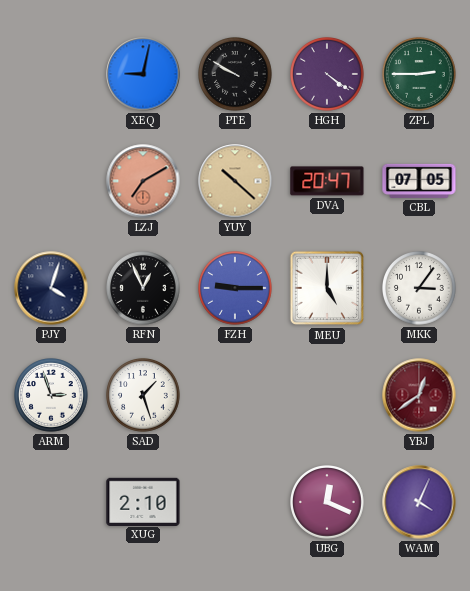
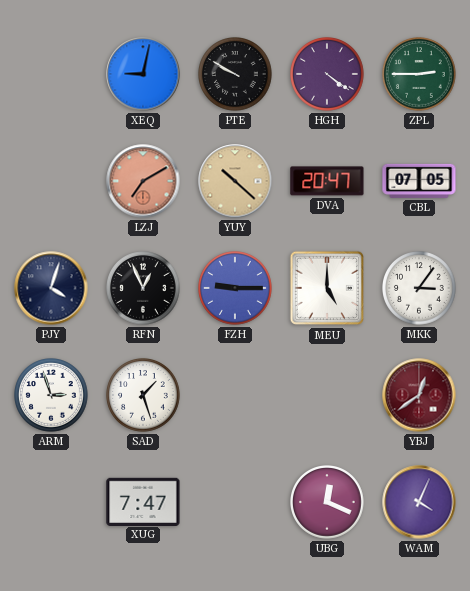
XUG: 2:10 -> 7:47 (143, 501)
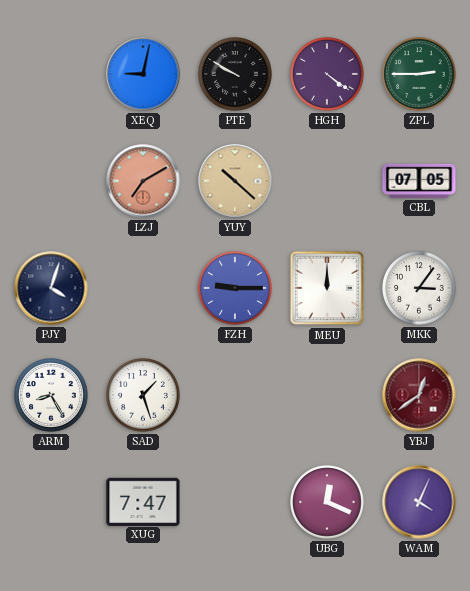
DVA: 20:47 -> none (327, 181)
RFN: 12:56 -> none (144, 289)
MEU: 5:00 -> 12:00 (327, 288)
ARM: 2:57 -> 8:25 (52, 396)
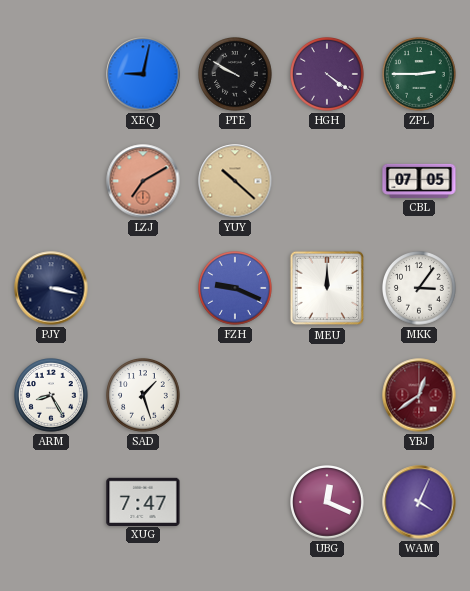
PJY: 4:03 -> 3:17 (51, 288)
FZH: 9:15 -> 9:19 (236, 289)
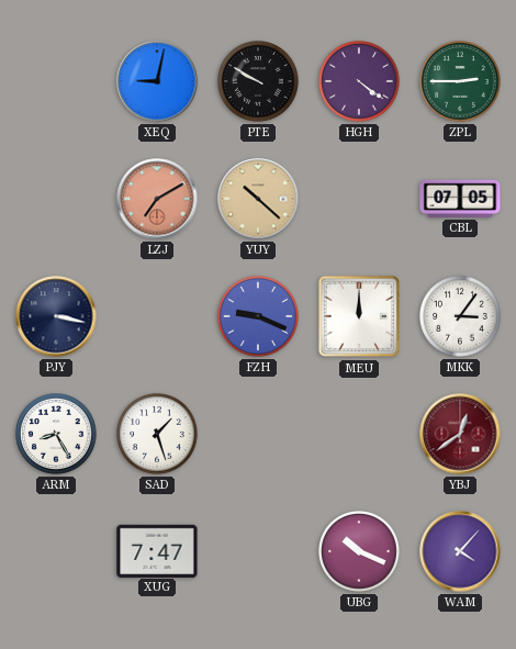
UBG: 12:19 -> 10:19 (360, 552)
WAM: 4:04 -> 4:07 (460, 551)
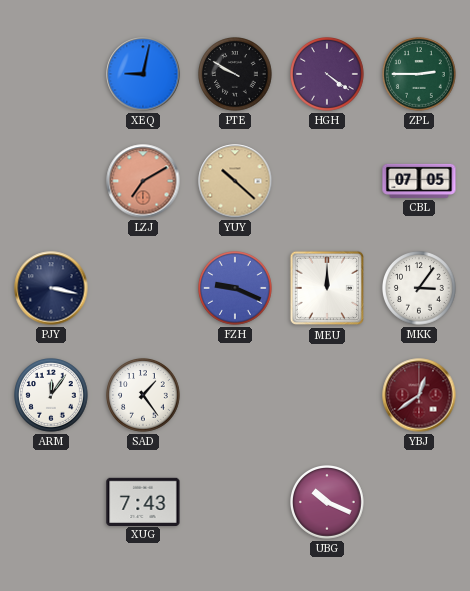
ARM: 8:25 -> 12:06 (52, 396)
SAD: 1:27 -> 1:24 (144, 396)
XUG: 7:47 -> 7:43 (143, 501)
WAM: 4:07 -> none (460, 551)
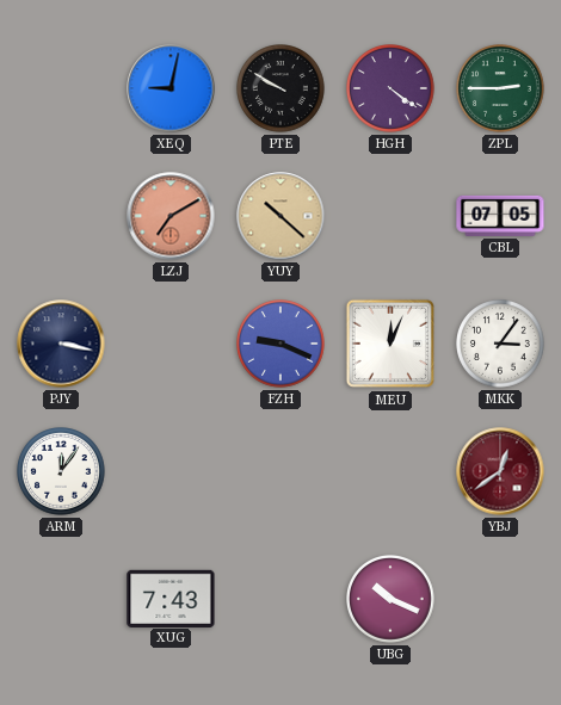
MEU: 12:00 -> 12:04 (390, 344)
SAD: 1:24 -> none (144, 396)
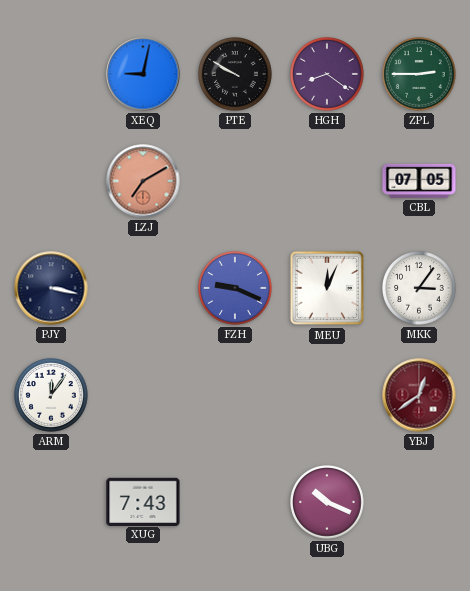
HGH: 4:21 -> 8:21 (328, 75)
YUY: 10:22 -> none (280, 216)
